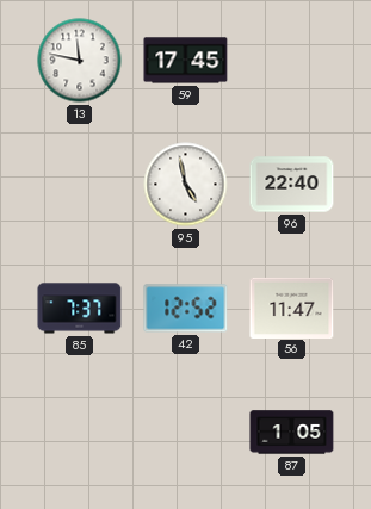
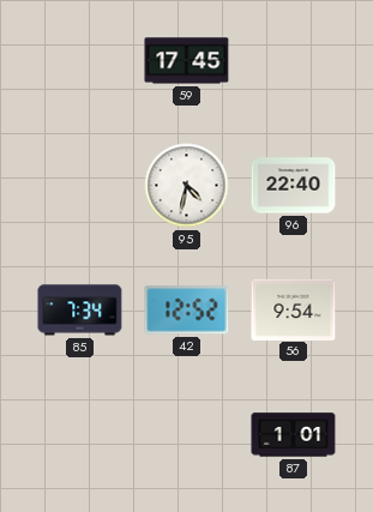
13: 11:47 -> none (80, 61)
95: 4:58 -> 4:32 (187, 186)
85: 7:37 -> 7:34 (80, 311)
56: 11:47 -> 9:54 (294, 309)
87: 1:05 -> 1:01 (294, 435)
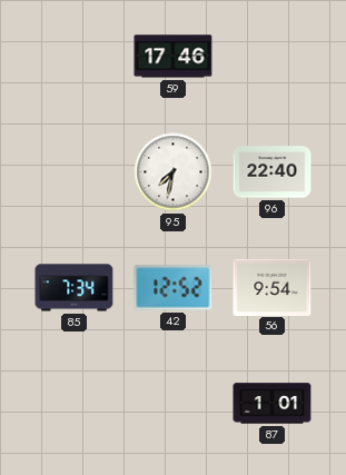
59: 17:45 -> 17:46 (174, 57)
95: 4:32 -> 7:32 (174, 172)
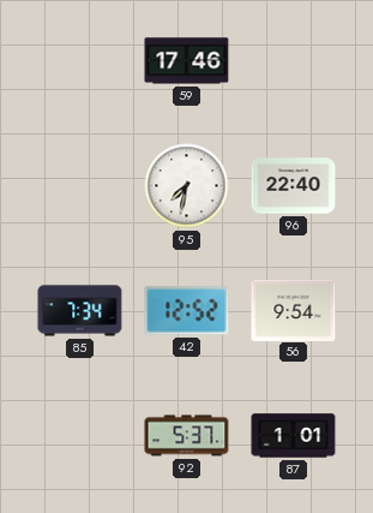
92: none -> 5:37 (187, 436)
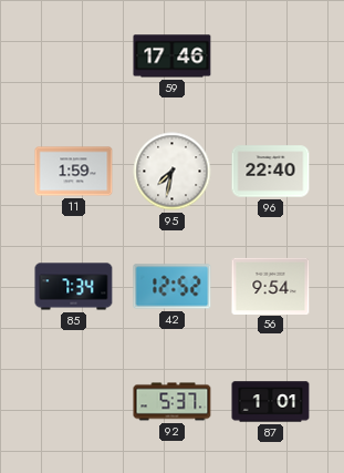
11: none -> 1:59 (74, 172)
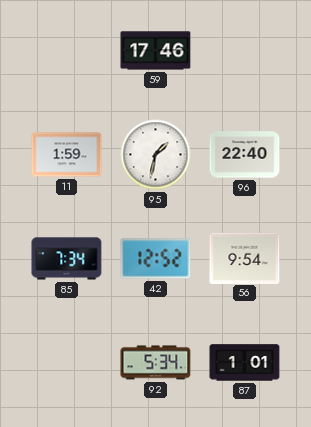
95: 7:32 -> 1:32 (156, 155)
92: 5:37 -> 5:34 (156, 363)
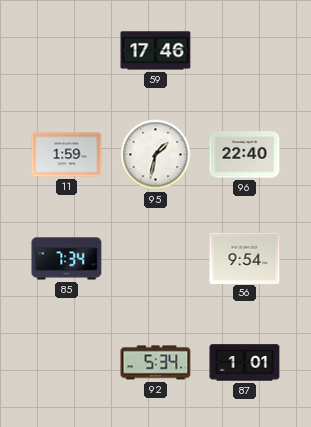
42: 12:52 -> none (156, 259)
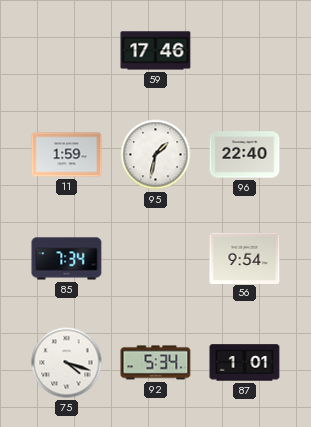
75: none -> 4:18 (67, 363)
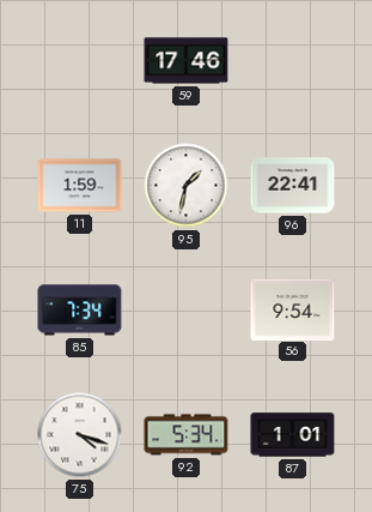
96: 22:40 -> 22:41 (293, 186)
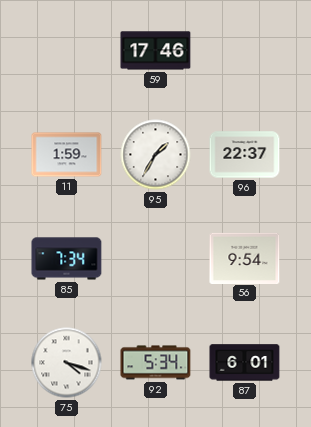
95: 1:32 -> 1:35 (156, 155)
96: 22:41 -> 22:37 (245, 155)
87: 1:01 -> 6:01 (245, 363)
